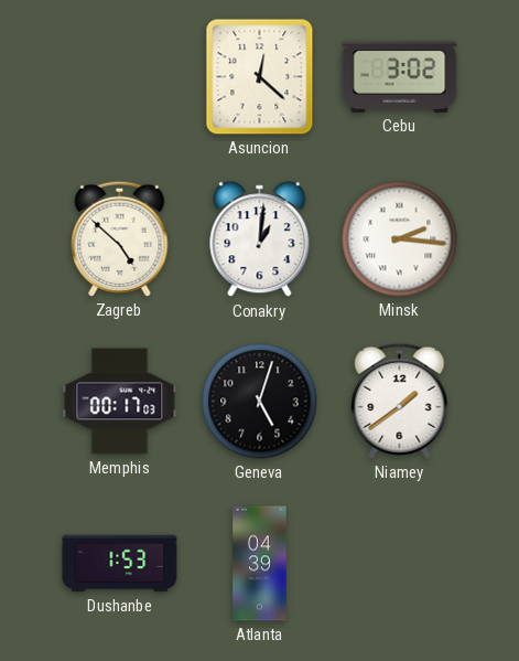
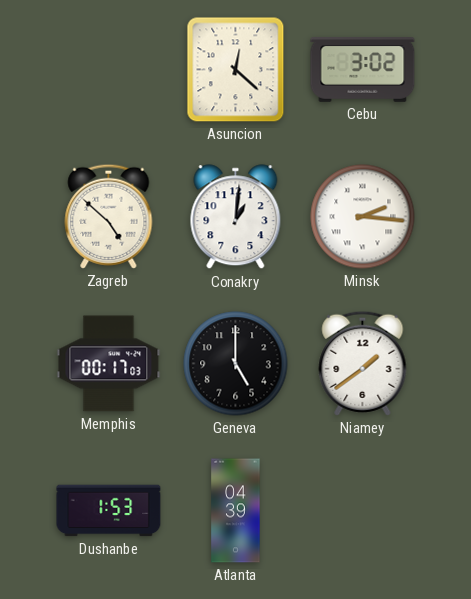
Geneva: 5:03 -> 5:00 (236, 364)
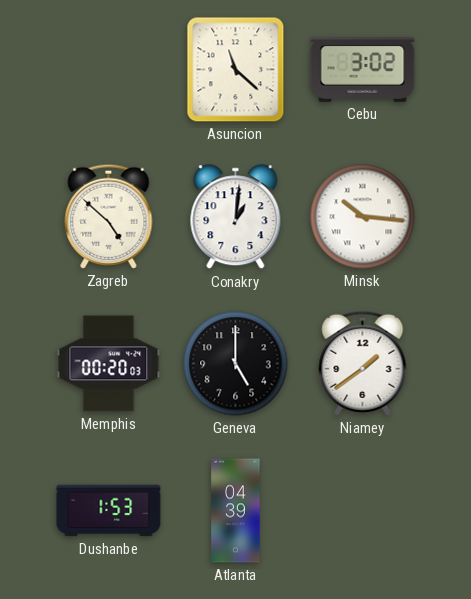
Asuncion: 12:22 -> 11:22 (236, 70)
Minsk: 2:16 -> 10:16 (363, 217)
Memphis: 00:17 -> 00:20 (109, 364)
